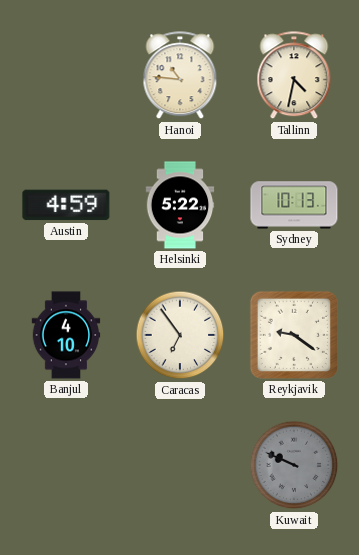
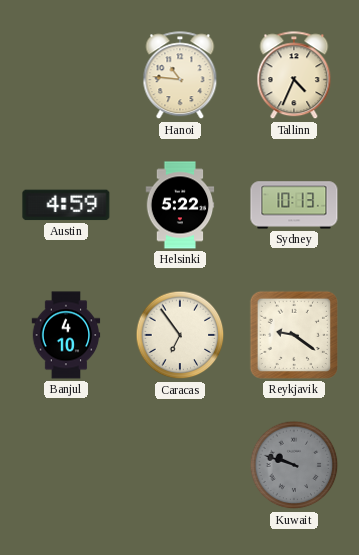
Tallinn: 4:32 -> 4:34 (294, 76)
Kuwait: 9:49 -> 9:48 (294, 465)
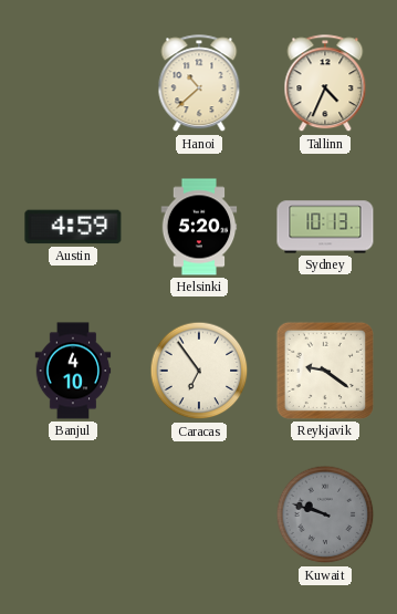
Hanoi: 10:46 -> 10:38 (199, 84)
Helsinki: 5:22 -> 5:20 (199, 227)
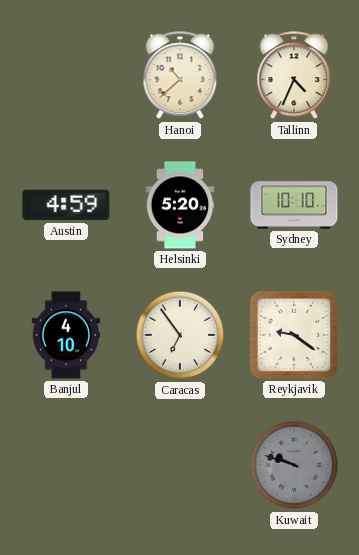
Sydney: 10:13 -> 10:10 (294, 205)
